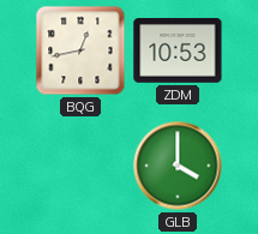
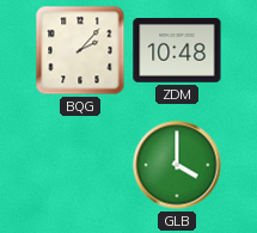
BQG: 12:43 -> 2:07 (80, 50)
ZDM: 10:53 -> 10:48 (177, 50)
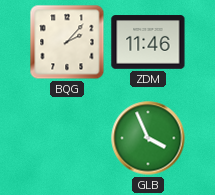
ZDM: 10:48 -> 11:46 (148, 42)
GLB: 4:00 -> 3:56 (148, 138)
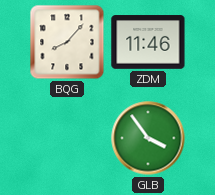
BQG: 2:07 -> 8:07 (67, 42)
GLB: 3:56 -> 3:54 (148, 138)
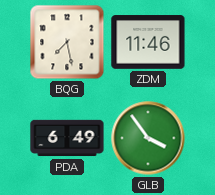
BQG: 8:07 -> 7:28 (67, 42)
PDA: none -> 6:49 (67, 138)
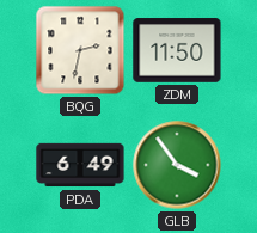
BQG: 7:28 -> 2:32 (80, 50)
ZDM: 11:46 -> 11:50 (177, 50)
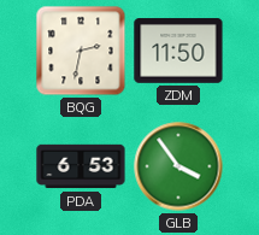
PDA: 6:49 -> 6:53 (81, 166)
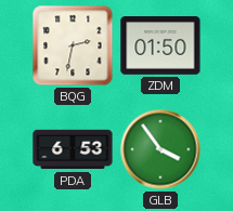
ZDM: 11:50 -> 01:50 (160, 45)
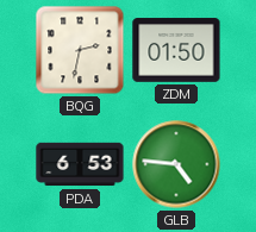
GLB: 3:54 -> 4:46 (176, 164)
